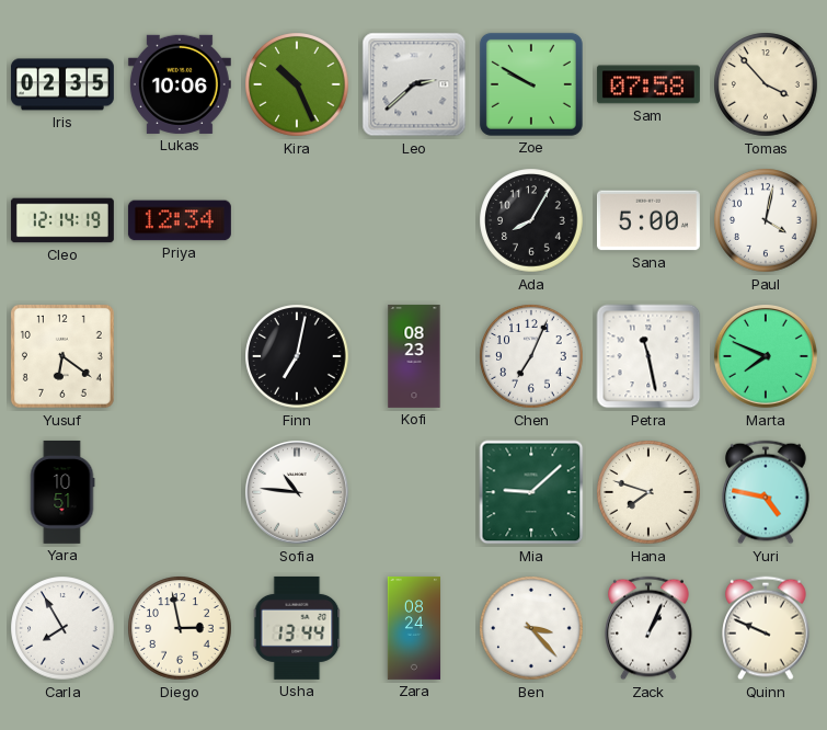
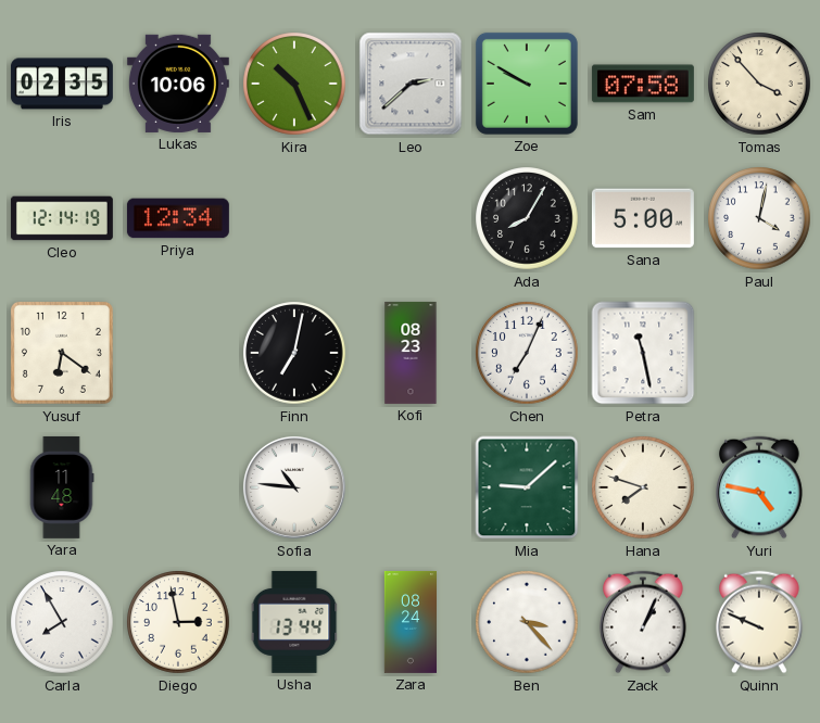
Marta: 7:49 -> none (766, 356)
Yara: 10:51 -> 11:48 (62, 487)
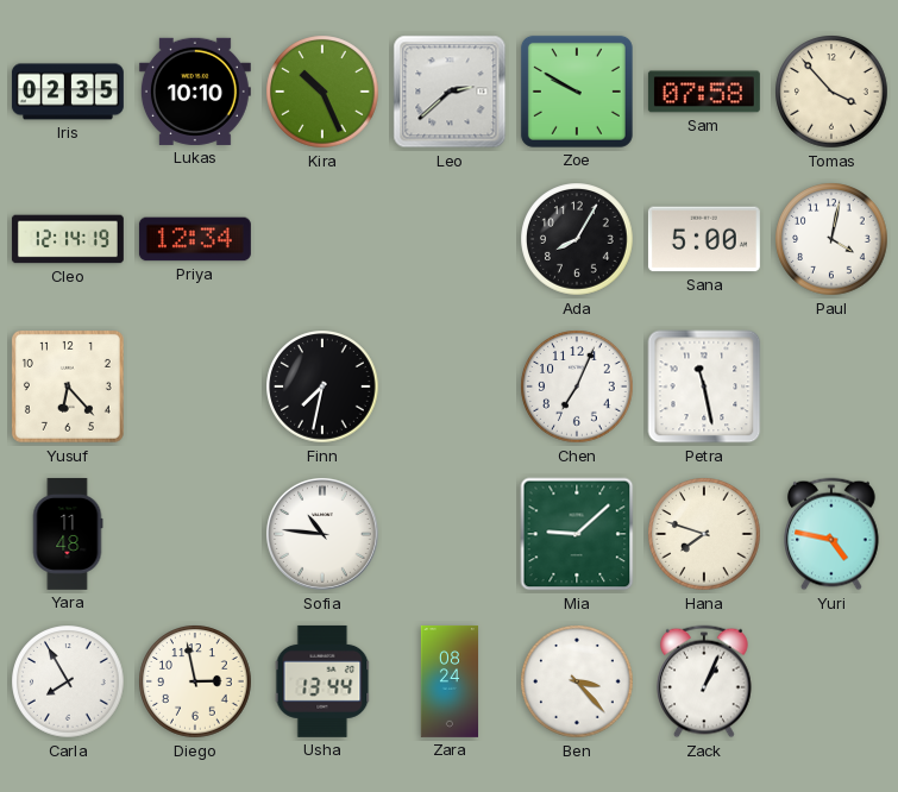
Lukas: 10:06 -> 10:10 (195, 92)
Yusuf: 6:21 -> 6:23 (68, 386)
Finn: 7:02 -> 7:32 (322, 386)
Kofi: 08:23 -> none (411, 353)
Quinn: 9:49 -> none (759, 622)
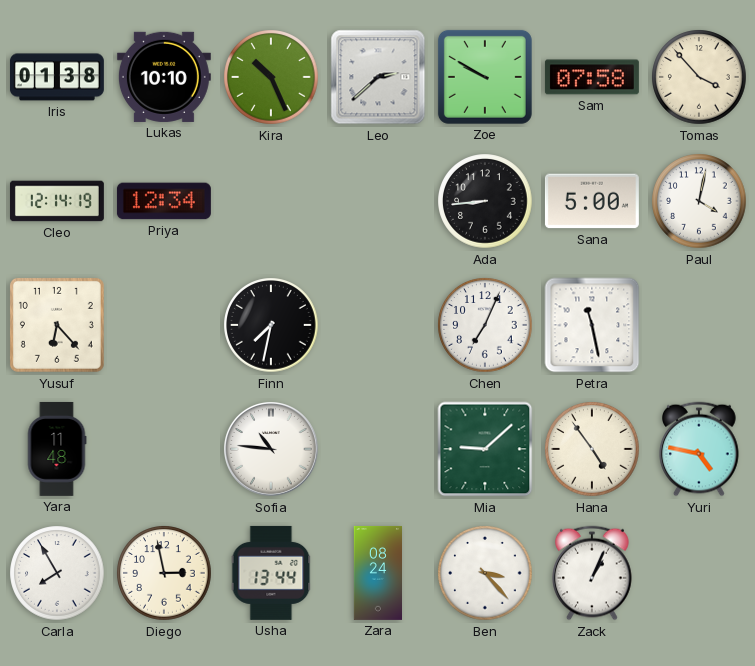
Iris: 02:35 -> 01:38 (57, 77)
Ada: 8:05 -> 8:44 (485, 201)
Hana: 7:48 -> 4:54 (592, 449)
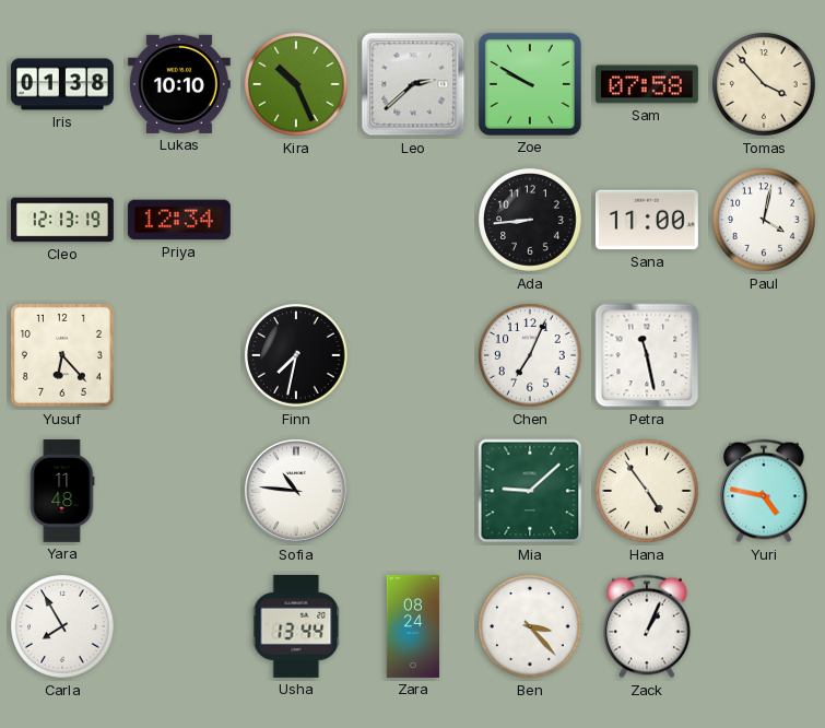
Cleo: 12:14 -> 12:13 (62, 220)
Sana: 5:00 -> 11:00 (647, 220)
Diego: 2:58 -> none (164, 573)
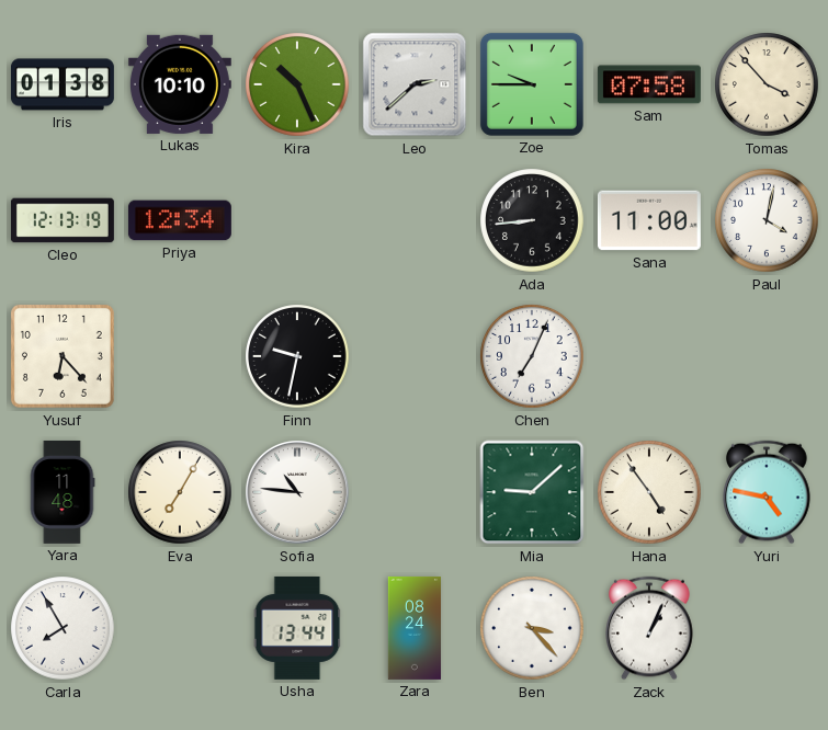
Zoe: 9:50 -> 9:45 (532, 84)
Finn: 7:32 -> 9:32 (297, 356)
Petra: 11:28 -> none (647, 355)
Eva: none -> 7:05 (180, 492)
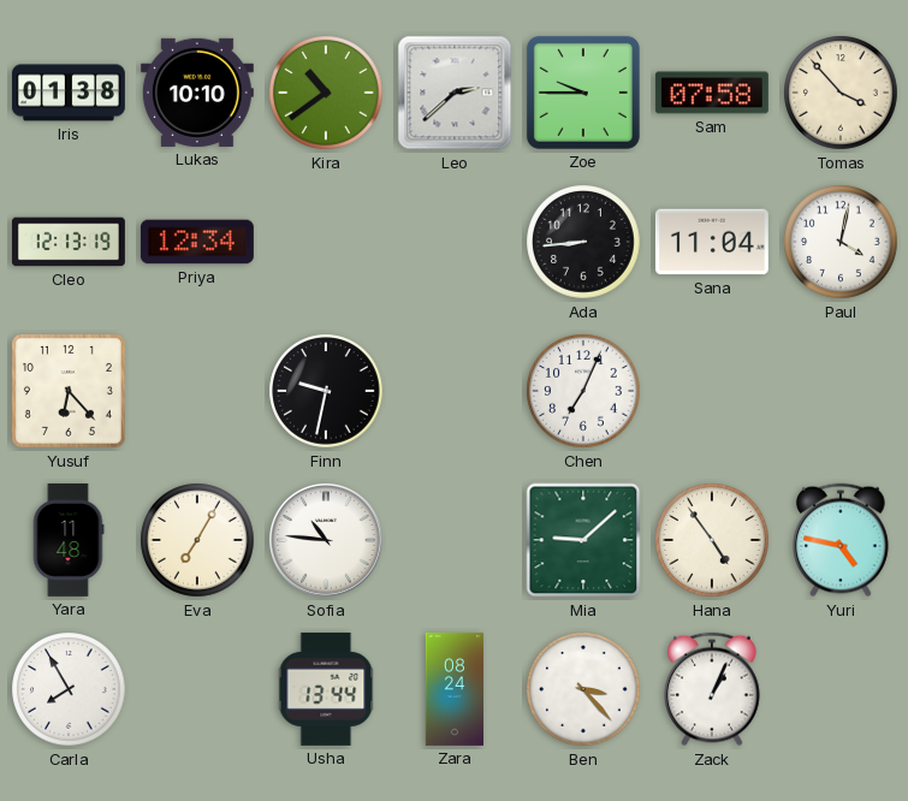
Kira: 10:26 -> 10:39 (326, 93)
Sana: 11:00 -> 11:04 (712, 242)
